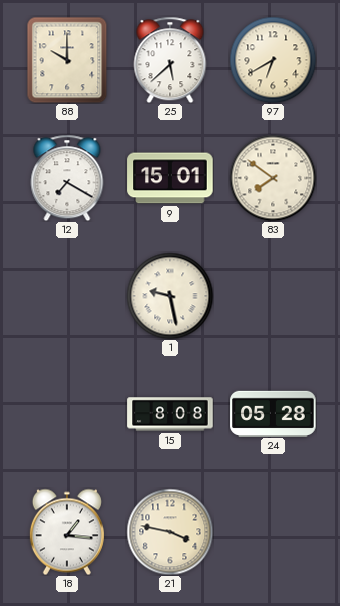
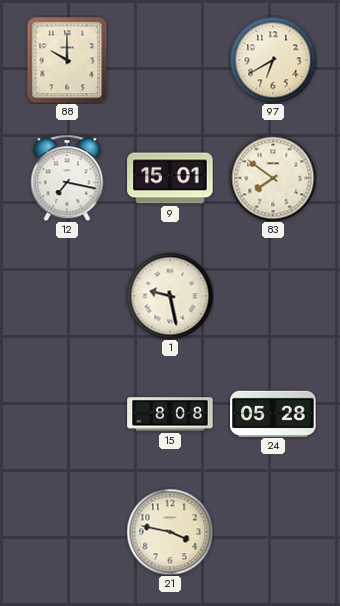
25: 5:38 -> none (170, 60)
12: 7:20 -> 7:17 (67, 178)
18: 1:16 -> none (67, 532)
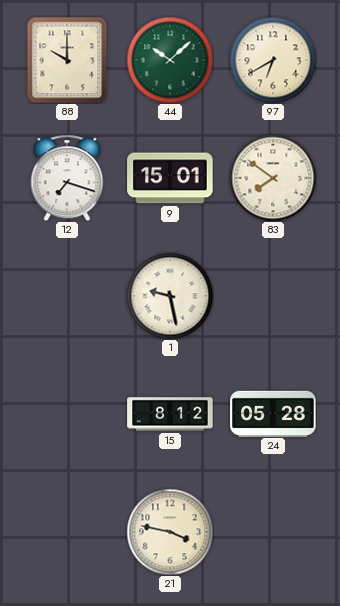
44: none -> 10:08 (170, 60)
12: 7:17 -> 7:18 (67, 178)
15: 8:08 -> 8:12 (170, 414)
